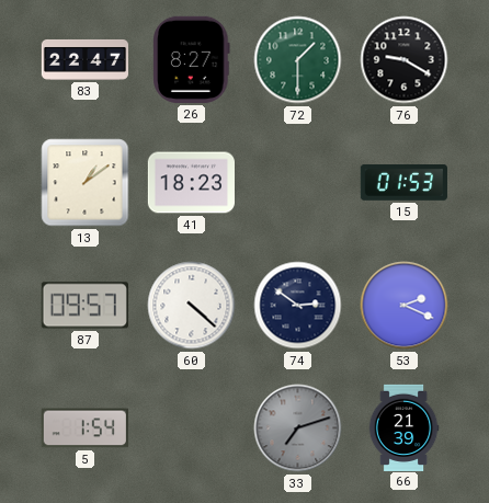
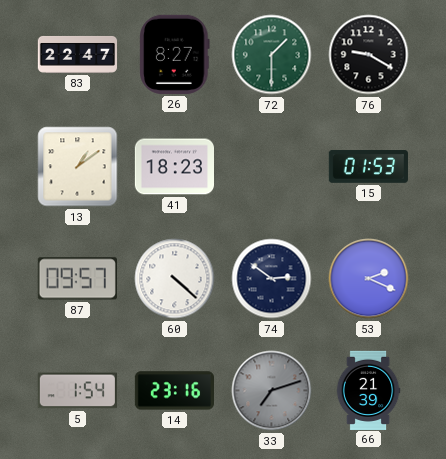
14: none -> 23:16 (174, 391)
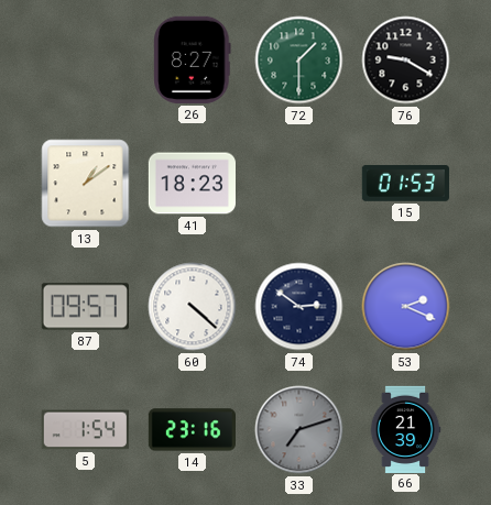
83: 22:47 -> none (78, 54)
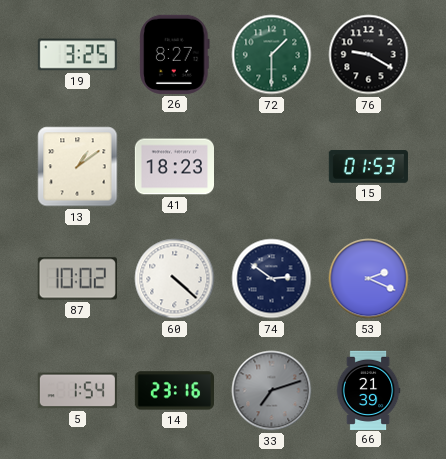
19: none -> 3:25 (77, 55)
87: 09:57 -> 10:02 (77, 279)
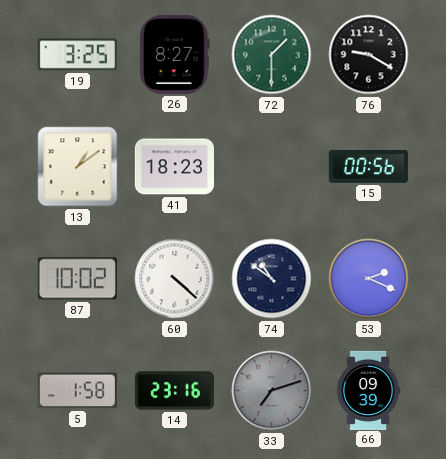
15: 01:53 -> 00:56 (368, 167)
74: 2:51 -> 10:51 (272, 279)
5: 1:54 -> 1:58 (77, 391)
66: 21:39 -> 09:39 (368, 390)
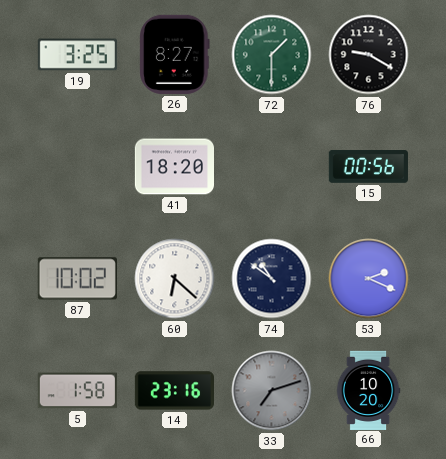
13: 1:09 -> none (78, 167)
41: 18:23 -> 18:20 (174, 167)
60: 4:22 -> 6:22 (175, 279)
66: 09:39 -> 10:20 (368, 390)
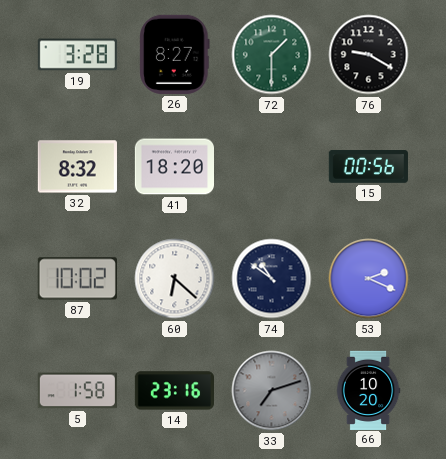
19: 3:25 -> 3:28 (77, 55)
32: none -> 8:32 (77, 167)
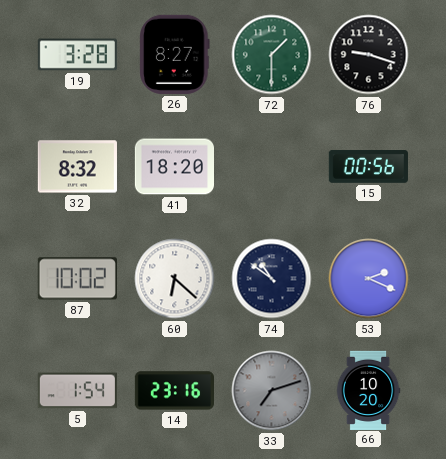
76: 9:20 -> 9:18 (369, 55)
5: 1:58 -> 1:54 (77, 391)
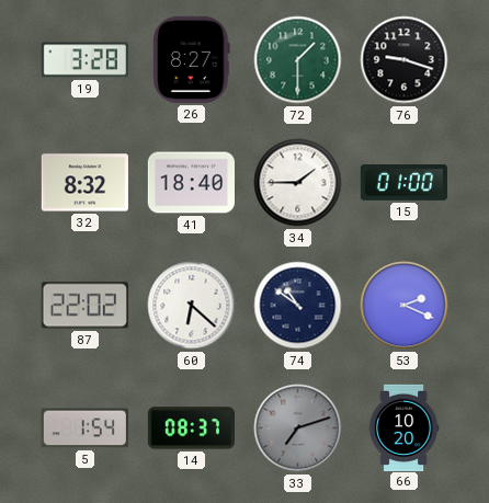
41: 18:20 -> 18:40 (191, 183)
34: none -> 1:45 (298, 183)
15: 00:56 -> 01:00 (403, 183)
87: 10:02 -> 22:02 (84, 306)
14: 23:16 -> 08:37 (191, 428)
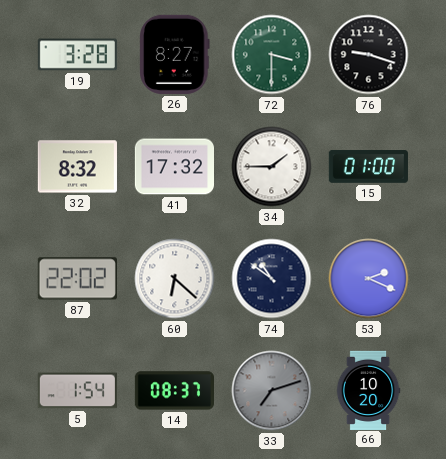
72: 1:30 -> 3:30 (272, 55)
41: 18:40 -> 17:32 (174, 167)
